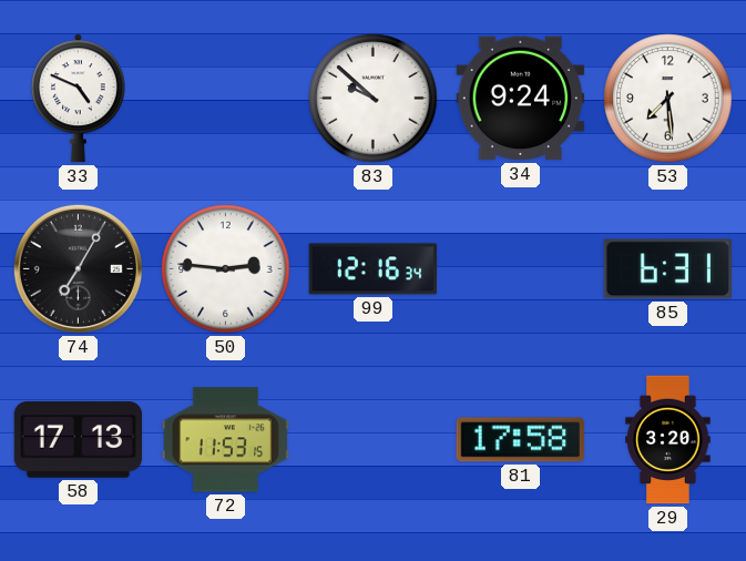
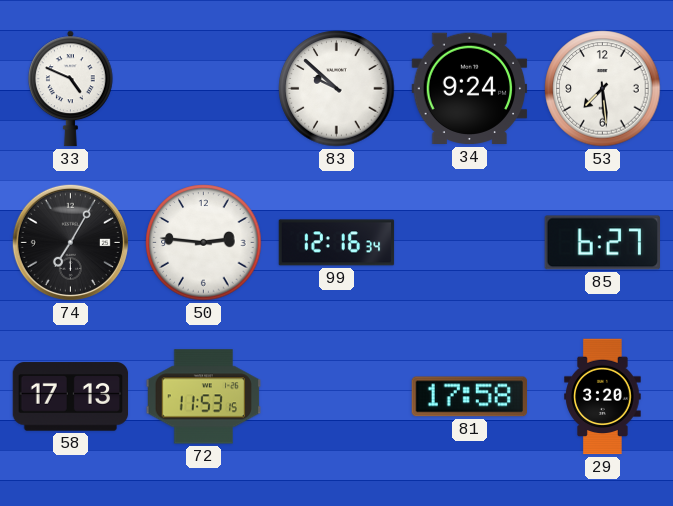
85: 6:31 -> 6:27 (602, 243)
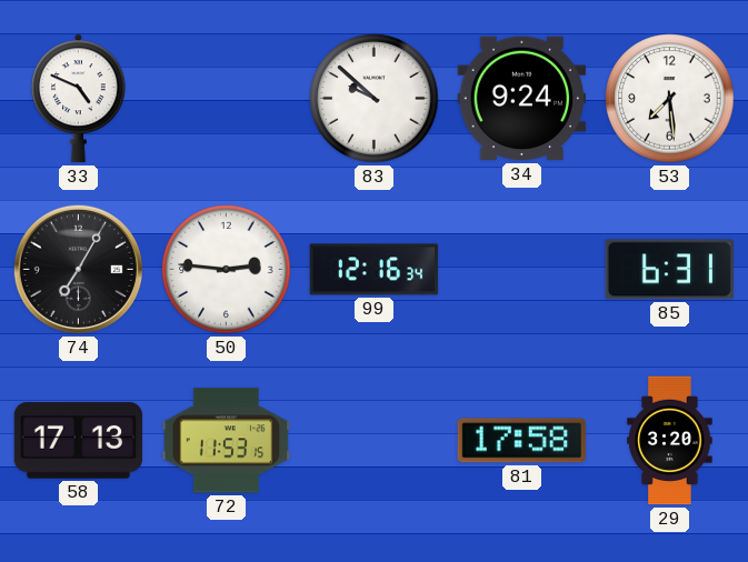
85: 6:27 -> 6:31 (669, 270)
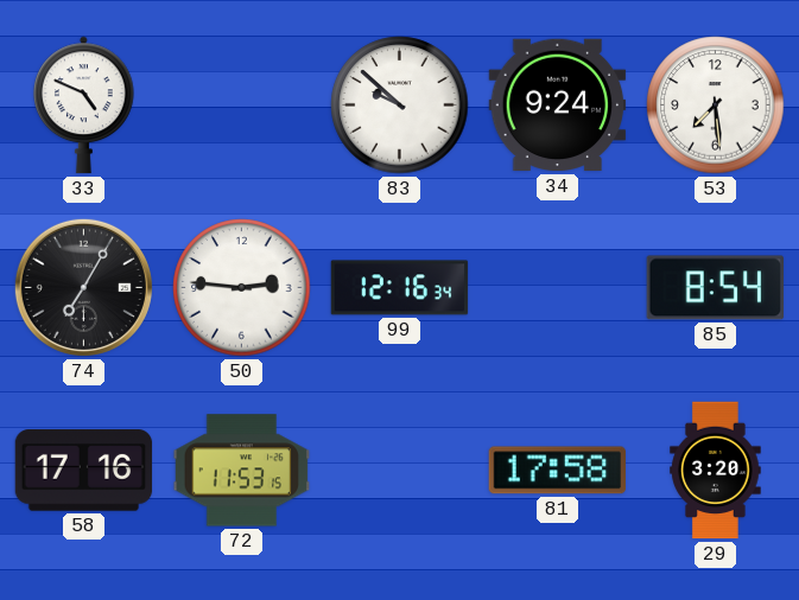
85: 6:31 -> 8:54 (715, 288)
58: 17:13 -> 17:16 (84, 471)
